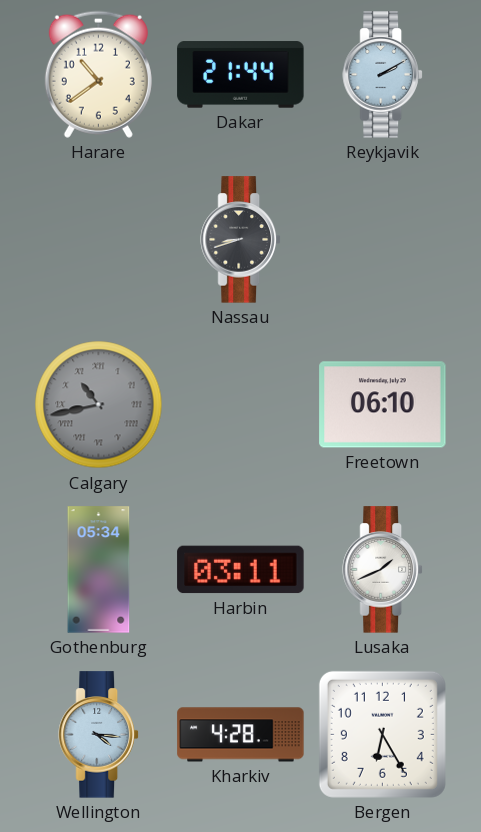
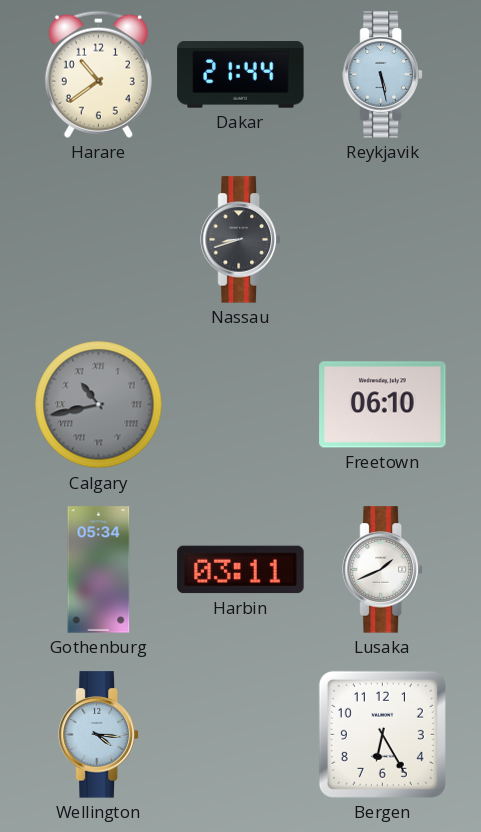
Reykjavik: 2:10 -> 5:28 (383, 75)
Kharkiv: 4:28 -> none (241, 735)
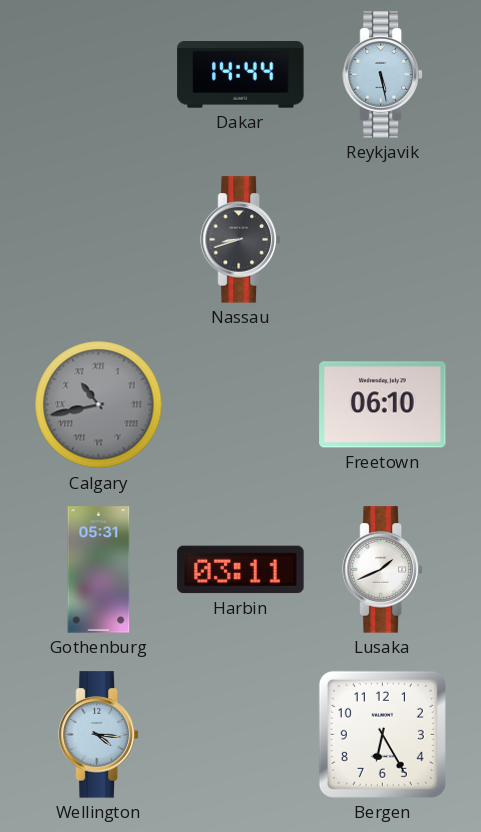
Harare: 10:39 -> none (98, 74)
Dakar: 21:44 -> 14:44 (241, 75)
Gothenburg: 05:34 -> 05:31 (99, 570)
